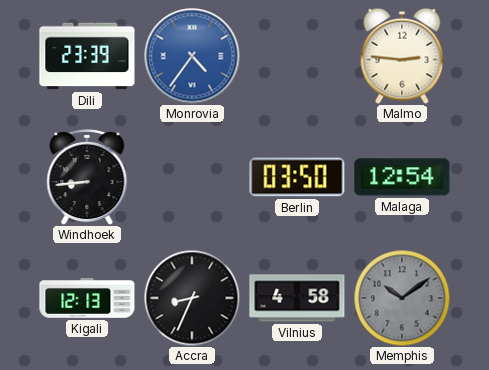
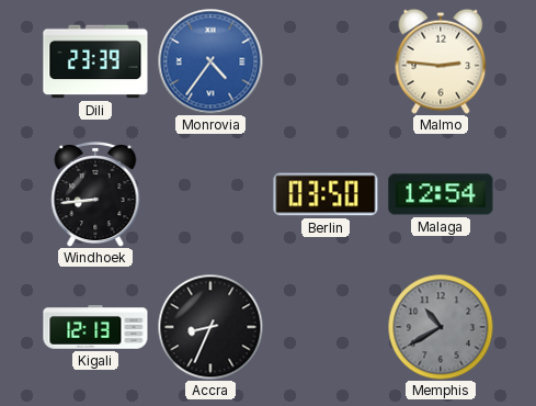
Vilnius: 4:58 -> none (297, 298)
Memphis: 10:09 -> 10:40 (441, 327)
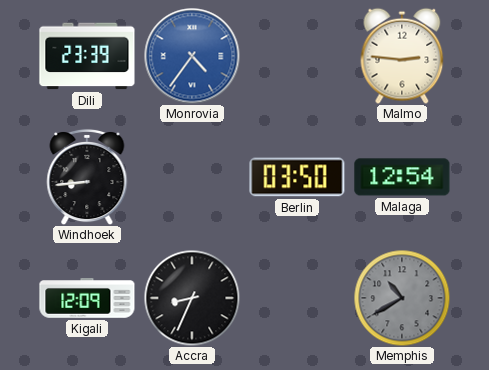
Kigali: 12:13 -> 12:09 (87, 298)
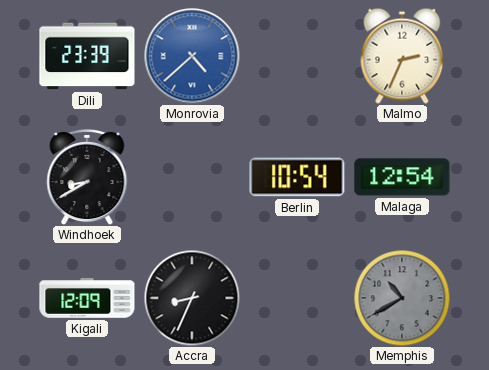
Monrovia: 4:36 -> 4:38 (192, 56)
Malmo: 2:46 -> 2:34 (402, 56)
Windhoek: 8:44 -> 8:40 (87, 177)
Berlin: 03:50 -> 10:54 (297, 177)
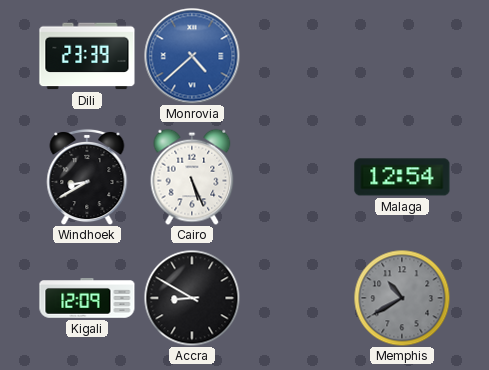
Malmo: 2:34 -> none (402, 56)
Cairo: none -> 5:26 (192, 177)
Berlin: 10:54 -> none (297, 177)
Accra: 8:34 -> 8:50 (192, 298)
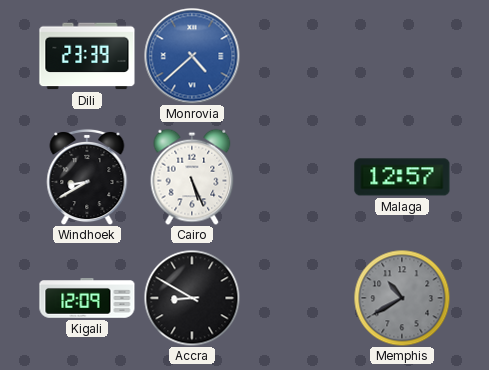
Malaga: 12:54 -> 12:57 (402, 177)
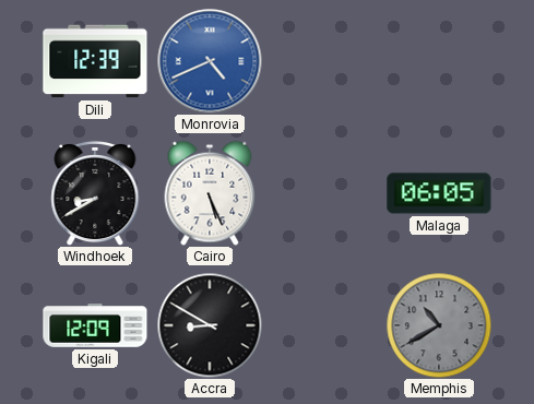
Dili: 23:39 -> 12:39 (95, 61)
Monrovia: 4:38 -> 4:41 (210, 61)
Malaga: 12:57 -> 06:05 (439, 193)
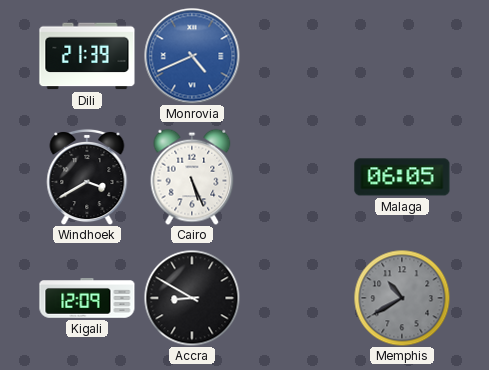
Dili: 12:39 -> 21:39 (87, 56)
Windhoek: 8:40 -> 3:40 (87, 177)
